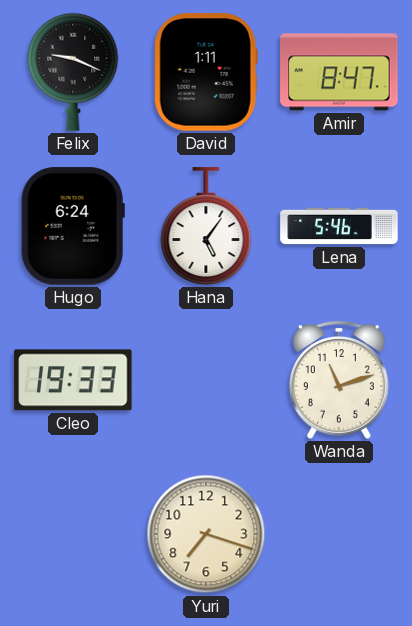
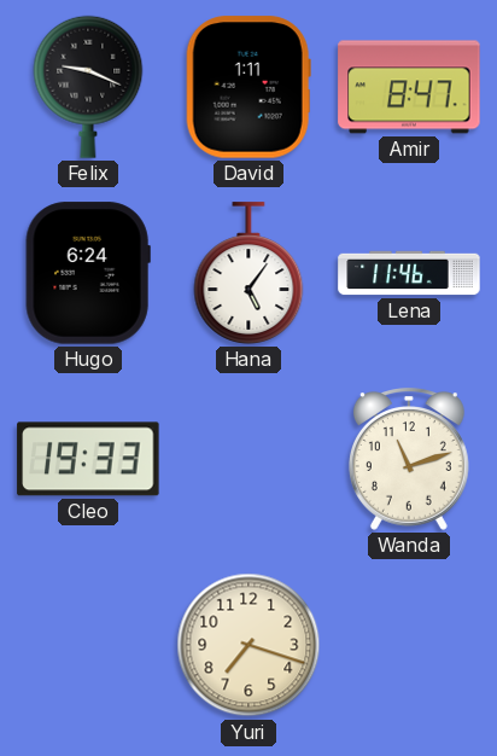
Lena: 5:46 -> 11:46 (409, 273)
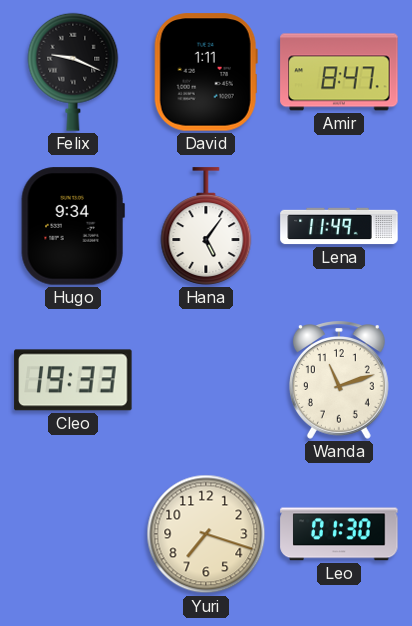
Hugo: 6:24 -> 9:34 (73, 226)
Lena: 11:46 -> 11:49 (339, 226)
Leo: none -> 01:30 (339, 534)
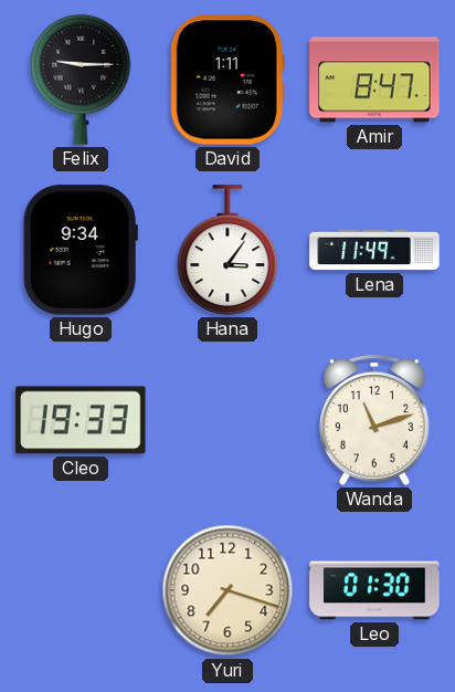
Felix: 9:19 -> 9:15 (81, 80)
Hana: 5:06 -> 3:06 (227, 250)
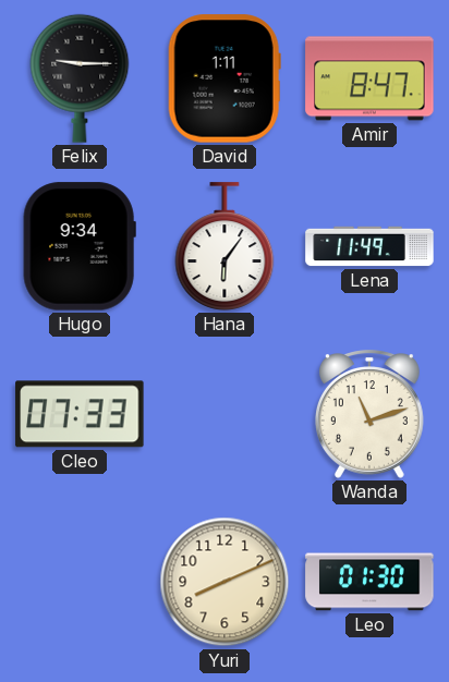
Hana: 3:06 -> 6:06 (225, 246)
Cleo: 19:33 -> 07:33 (80, 414)
Yuri: 7:18 -> 8:11 (225, 582)
